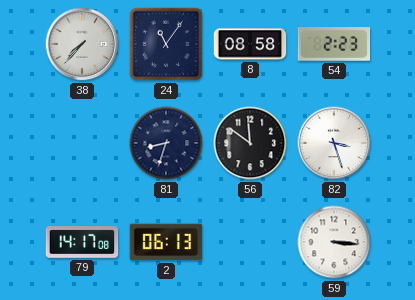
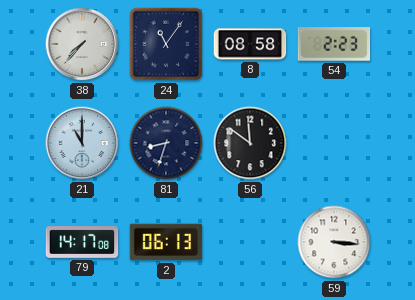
21: none -> 11:00 (82, 143)
82: 3:27 -> none (334, 143)
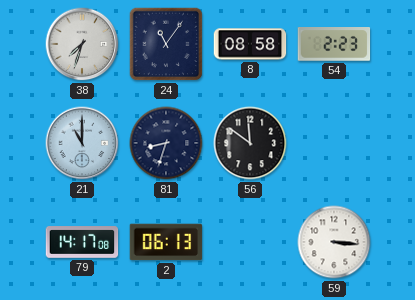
38: 7:37 -> 7:33 (82, 44)
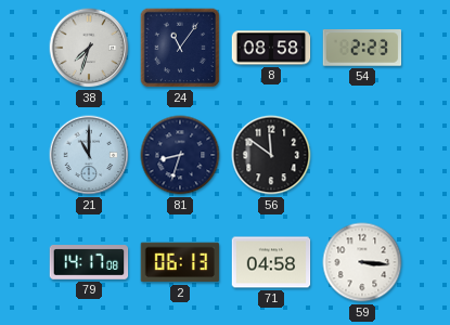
71: none -> 04:58 (271, 262)
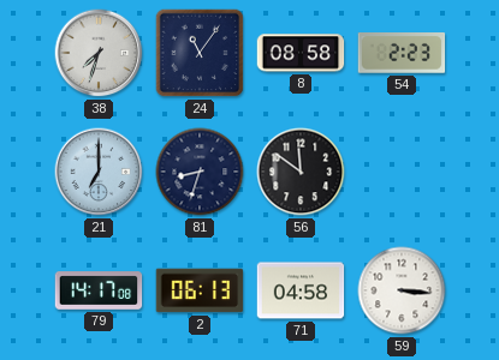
21: 11:00 -> 7:00 (99, 172)
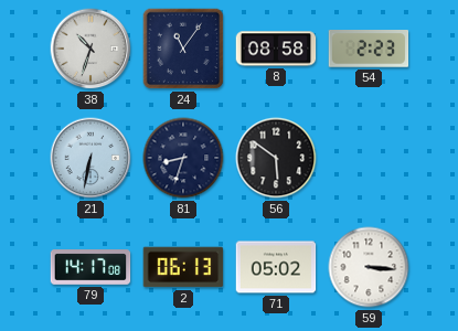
38: 7:33 -> 10:33 (90, 49)
21: 7:00 -> 6:32 (90, 158)
56: 11:51 -> 5:51 (276, 158)
71: 04:58 -> 05:02 (276, 267)
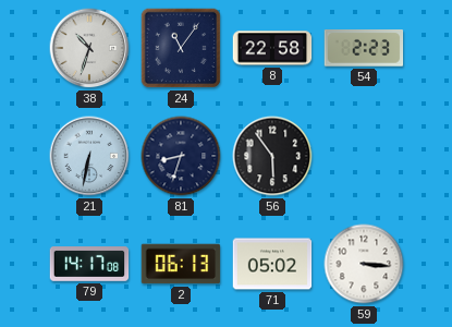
8: 08:58 -> 22:58 (272, 48)
56: 5:51 -> 5:54 (272, 156)
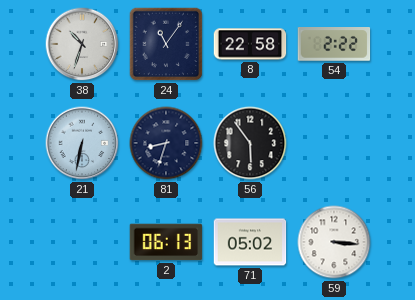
54: 2:23 -> 2:22 (334, 45)
79: 14:17 -> none (89, 264)
